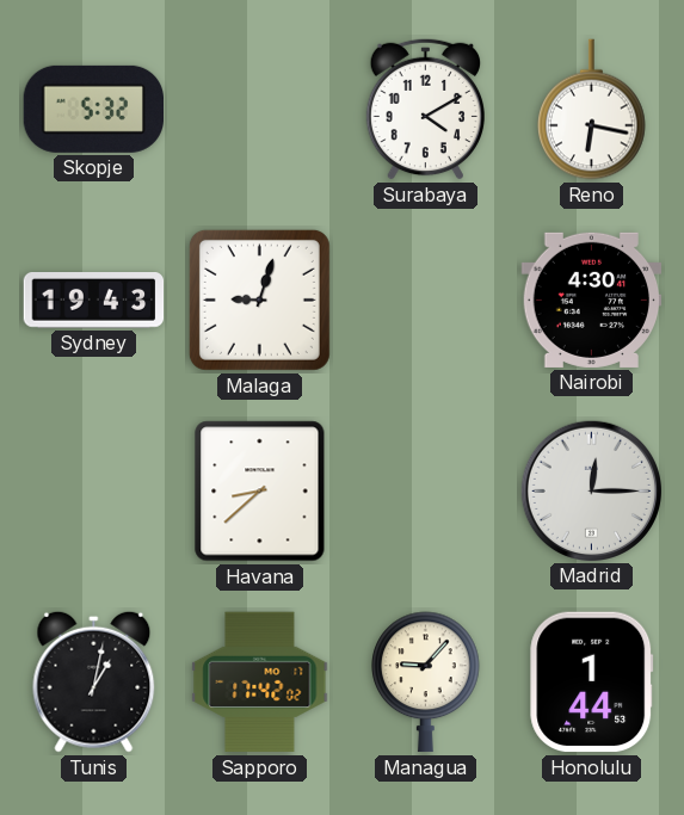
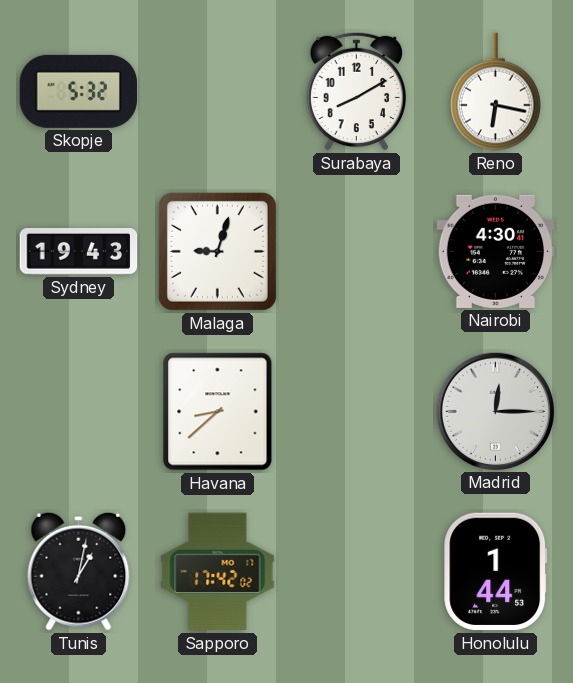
Surabaya: 4:10 -> 8:10 (356, 91)
Managua: 9:07 -> none (426, 683)
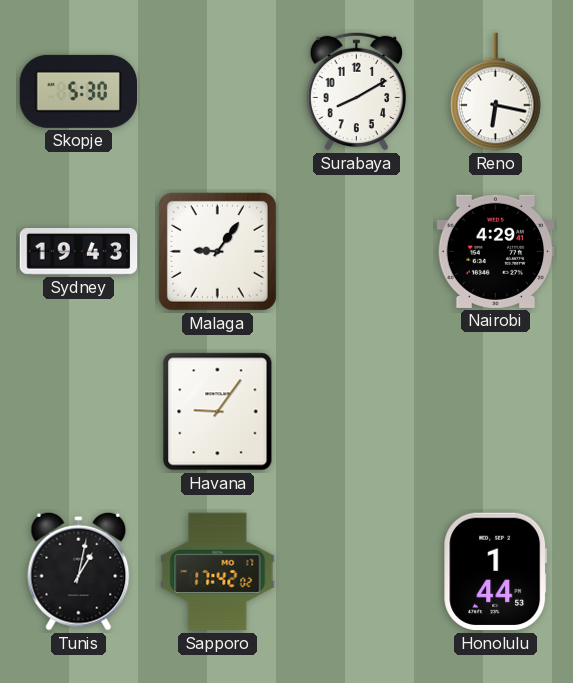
Skopje: 5:32 -> 5:30 (79, 91)
Malaga: 9:03 -> 9:06 (217, 251)
Nairobi: 4:30 -> 4:29 (496, 251)
Havana: 8:38 -> 9:06 (218, 412)
Madrid: 12:15 -> none (495, 411)
